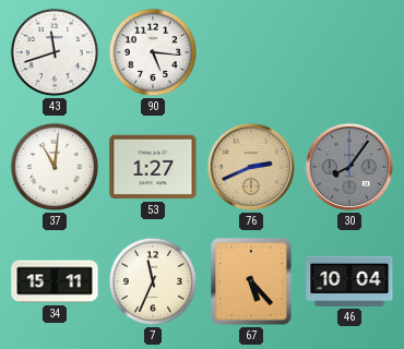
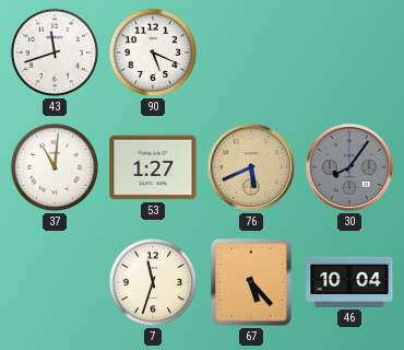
90: 5:16 -> 5:19 (153, 52)
76: 2:41 -> 5:41 (251, 167)
34: 15:11 -> none (55, 281)
7: 11:34 -> 11:33 (153, 282)
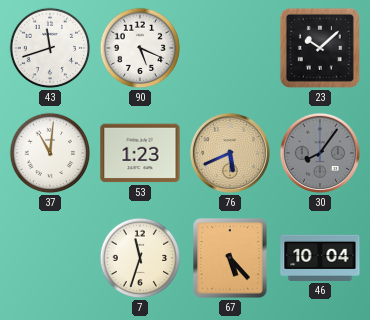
23: none -> 10:08 (320, 48)
53: 1:27 -> 1:23 (140, 153)
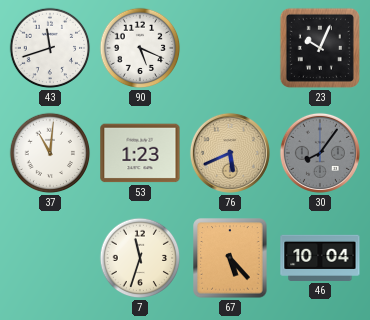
23: 10:08 -> 10:04 (320, 48)
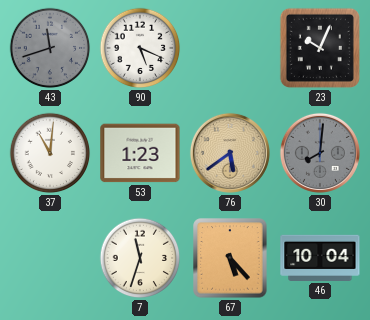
43 dial: white -> grey (50, 48)
76: 5:41 -> 5:39 (230, 153)
30: 8:06 -> 8:01 (320, 153)
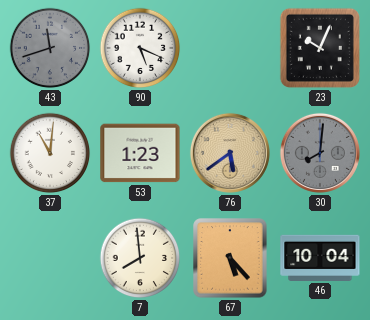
7: 11:33 -> 7:59 (140, 258)
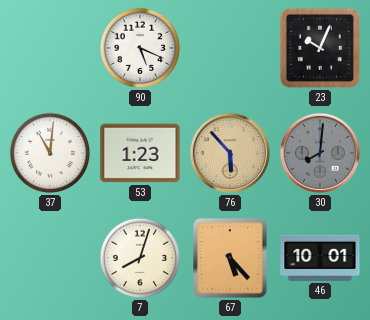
43: 11:42 -> none (50, 48)
76: 5:39 -> 5:53 (230, 153)
7: 7:59 -> 8:03 (140, 258)
46: 10:04 -> 10:01 (320, 258)
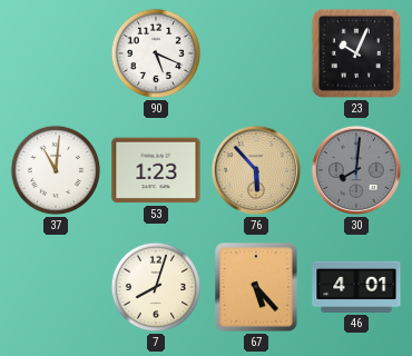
46: 10:01 -> 4:01 (356, 287)
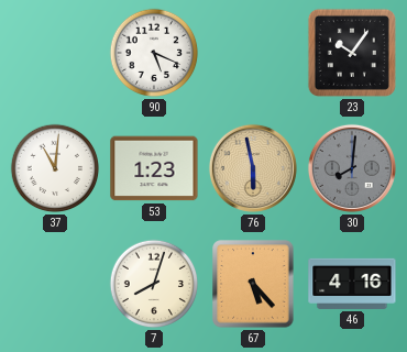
23: 10:04 -> 10:06 (352, 53)
76: 5:53 -> 5:58 (253, 168)
46: 4:01 -> 4:16 (352, 284)
